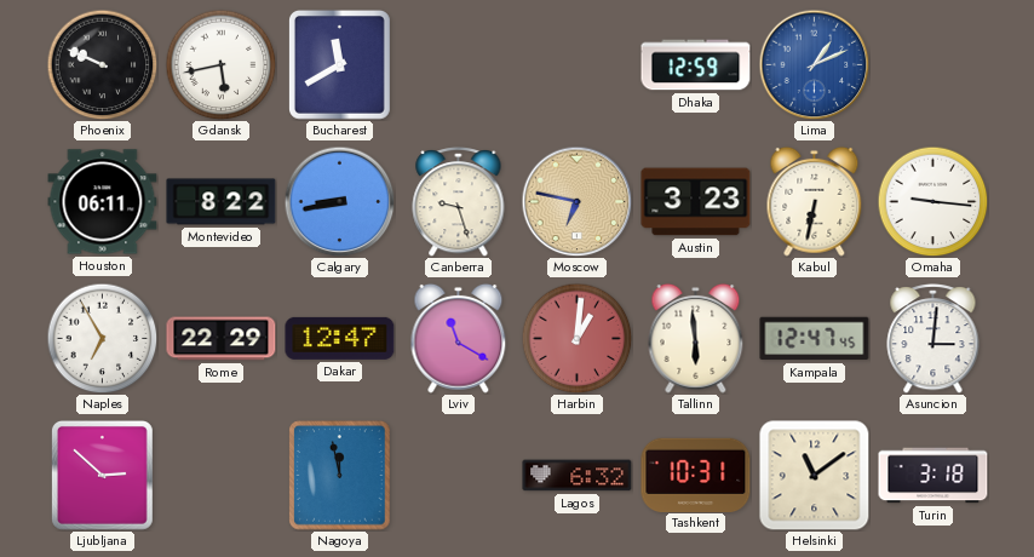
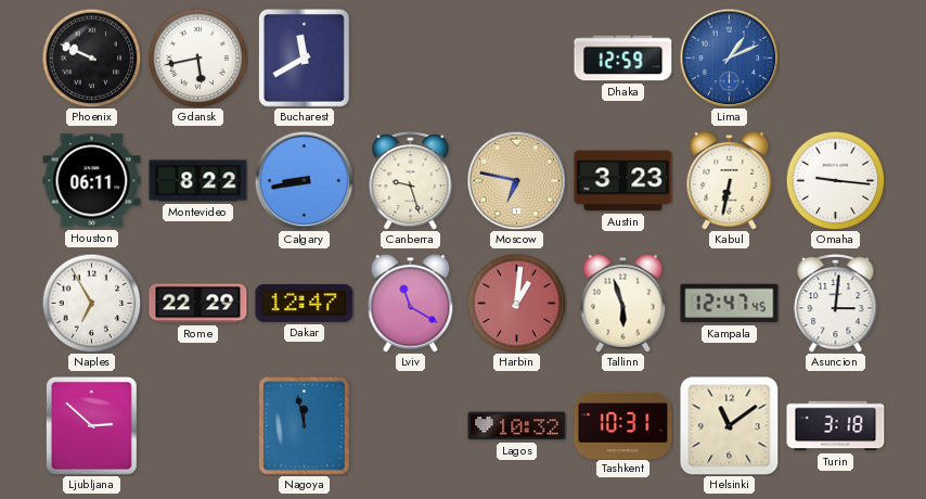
Tallinn: 5:59 -> 5:57 (623, 303)
Lagos: 6:32 -> 10:32 (517, 426)
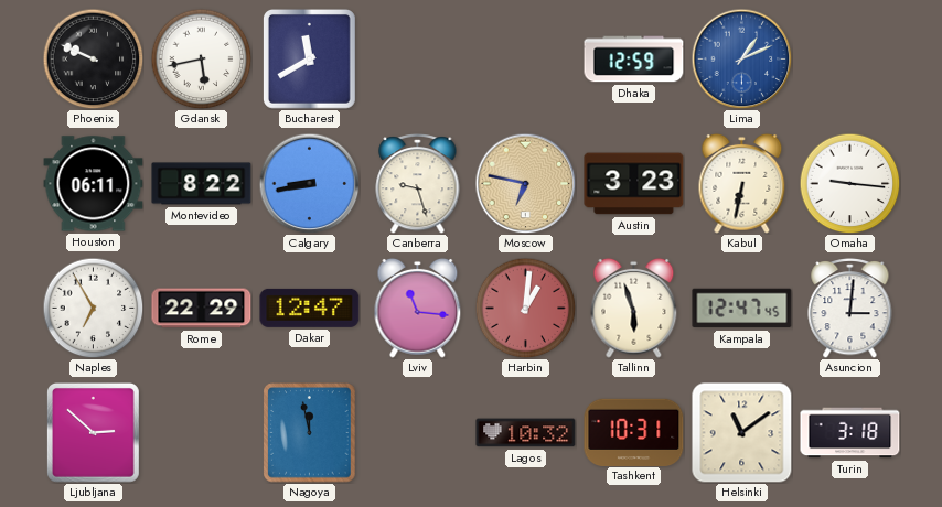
Lviv: 11:20 -> 11:16 (418, 308)
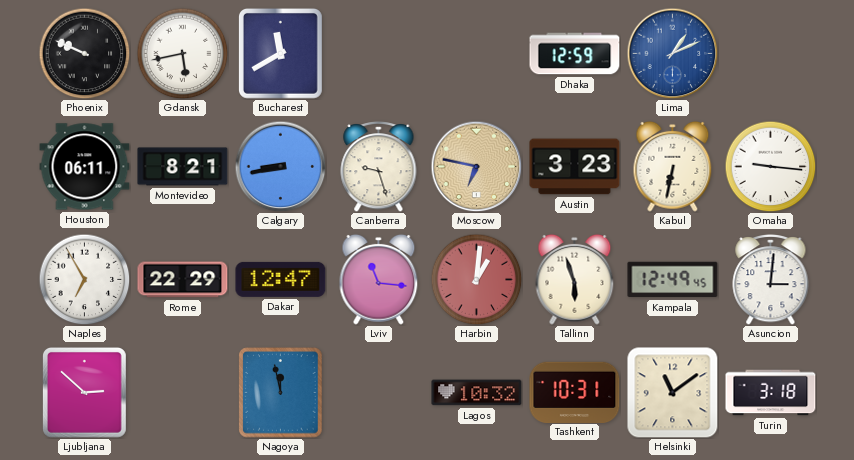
Montevideo: 8:22 -> 8:21 (183, 167)
Kampala: 12:47 -> 12:49 (673, 280)
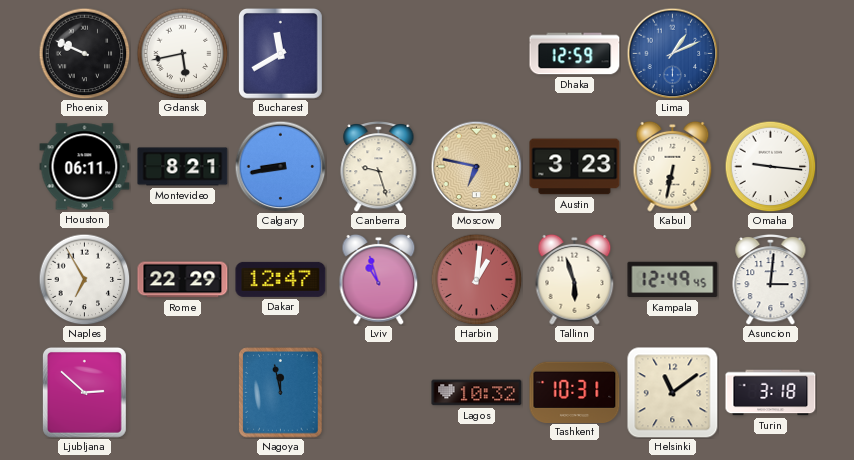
Lviv: 11:16 -> 10:57 (379, 279)
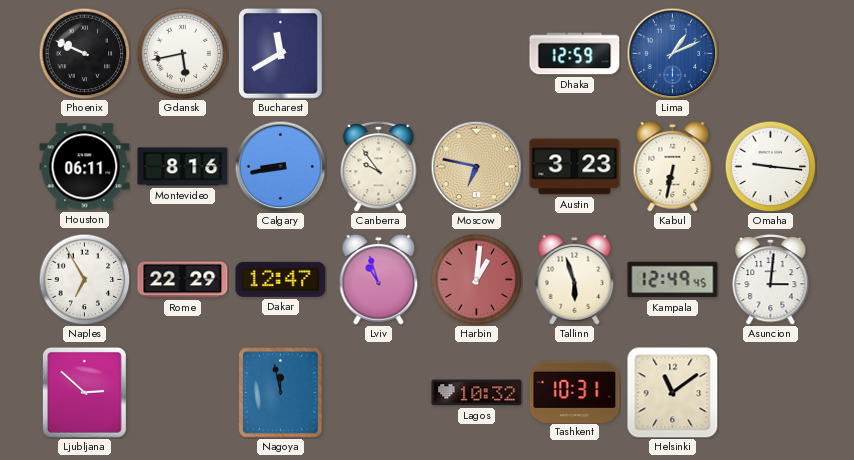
Montevideo: 8:21 -> 8:16 (183, 167)
Canberra: 9:27 -> 9:54 (379, 166)
Turin: 3:18 -> none (771, 393)
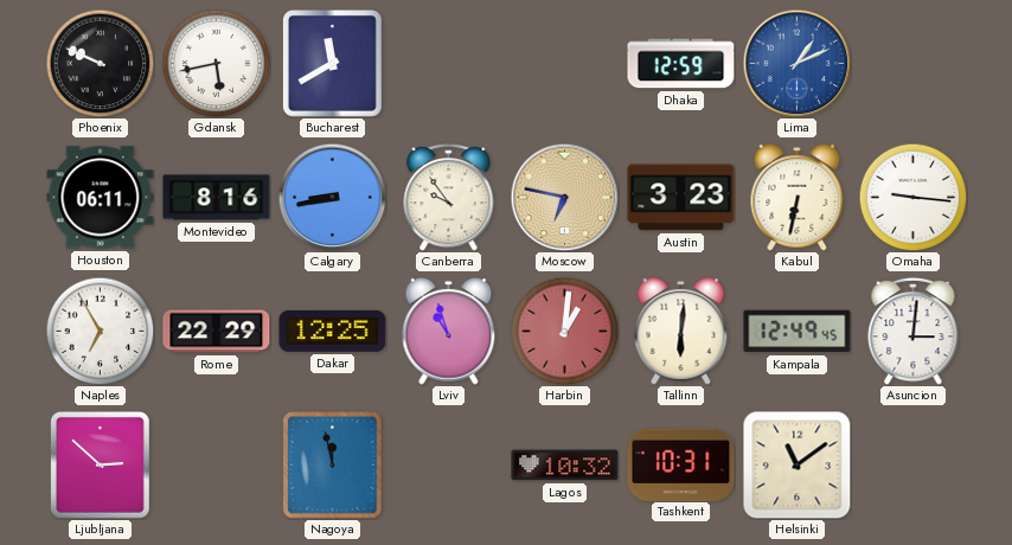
Dakar: 12:47 -> 12:25 (333, 331)
Tallinn: 5:57 -> 6:01 (681, 331)
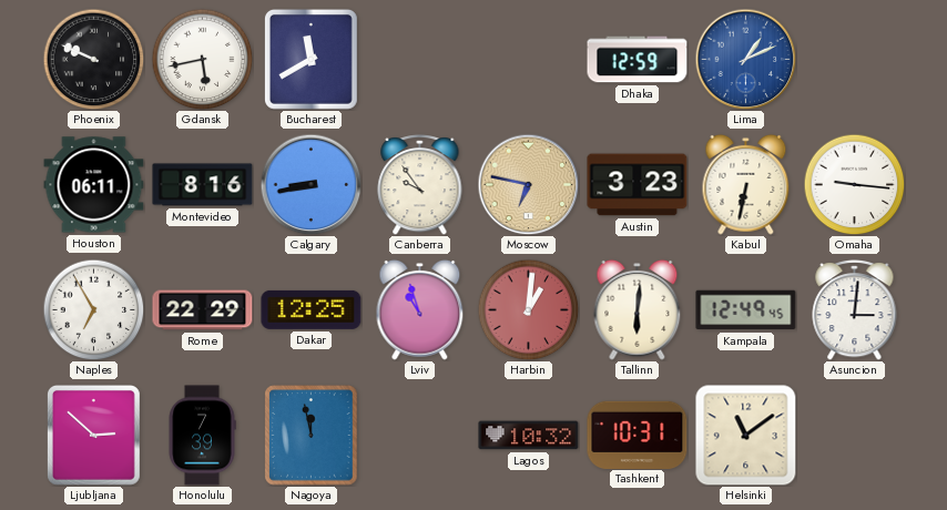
Honolulu: none -> 7:39 (202, 436)
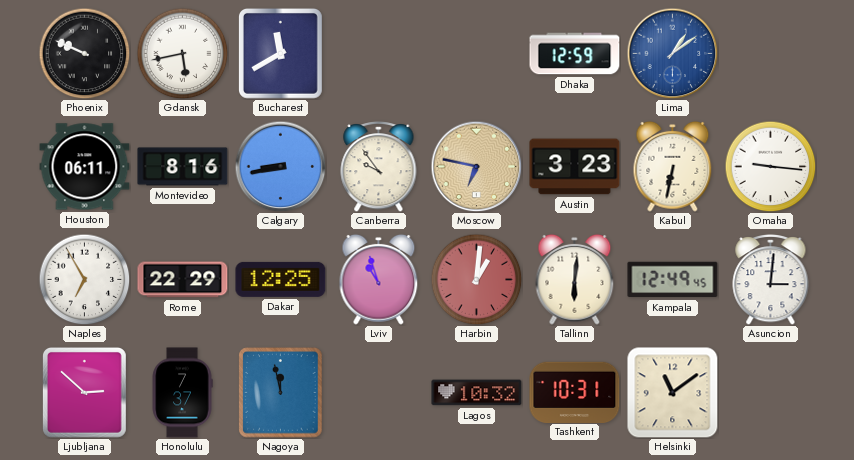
Lima: 1:11 -> 1:09 (672, 53)
Honolulu: 7:39 -> 7:37 (182, 393)
